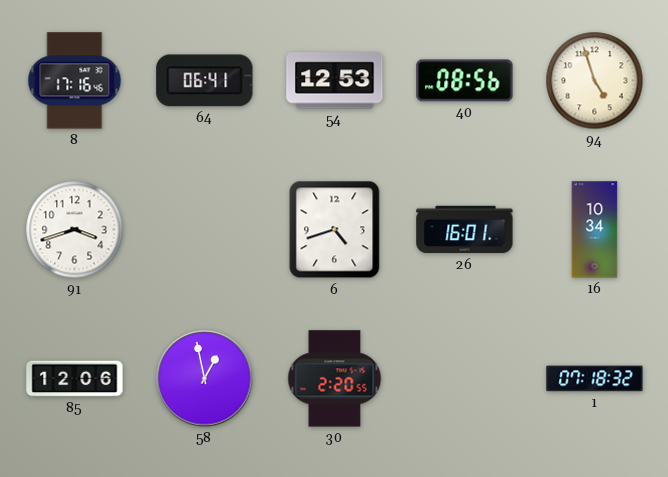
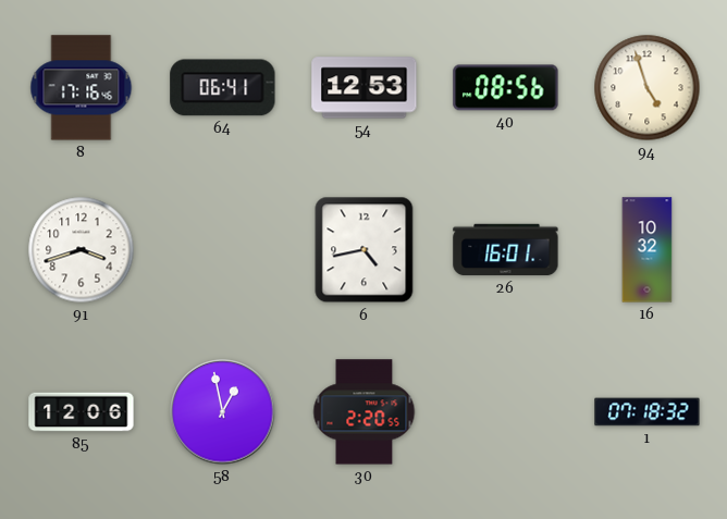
6: 4:42 -> 4:43 (365, 250)
16: 10:34 -> 10:32 (648, 250)
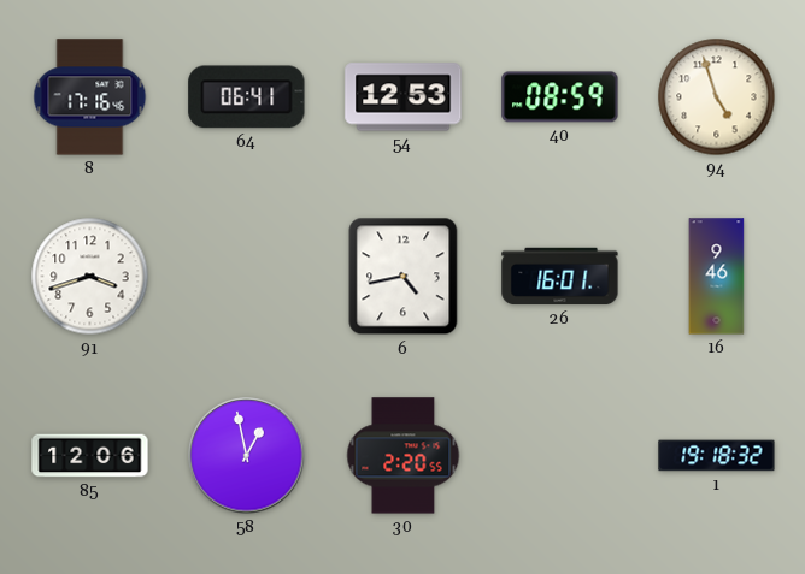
40: 08:56 -> 08:59 (560, 97)
16: 10:32 -> 9:46 (717, 277)
1: 07:18 -> 19:18 (717, 456)
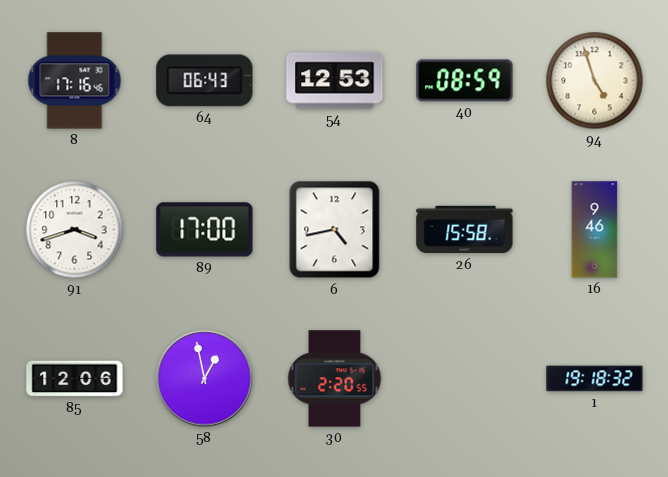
64: 06:41 -> 06:43 (205, 81)
89: none -> 17:00 (205, 230)
26: 16:01 -> 15:58 (465, 230)
